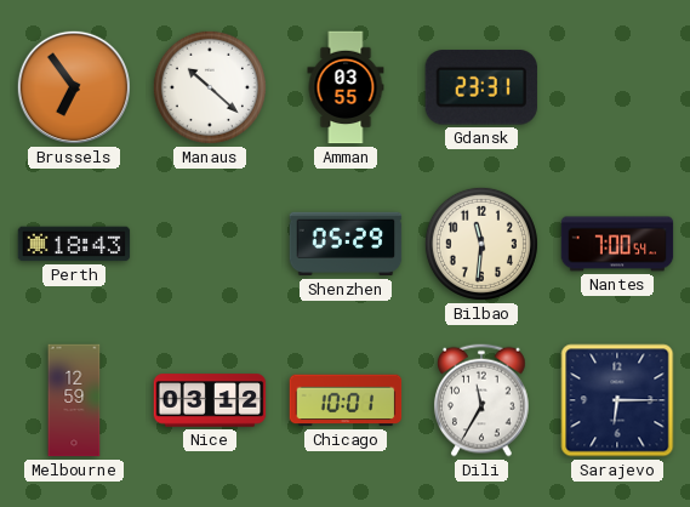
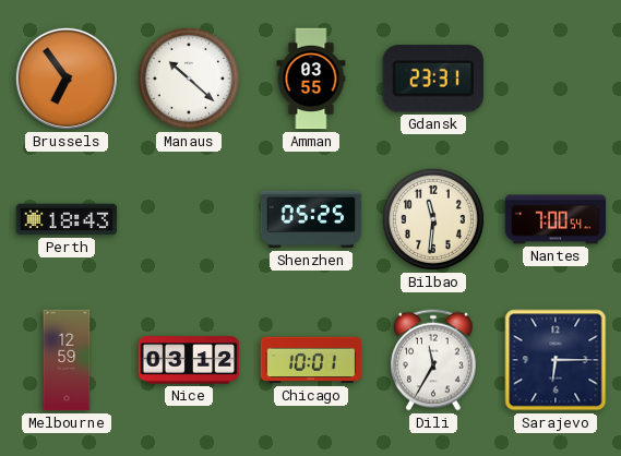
Shenzhen: 05:29 -> 05:25 (311, 219)
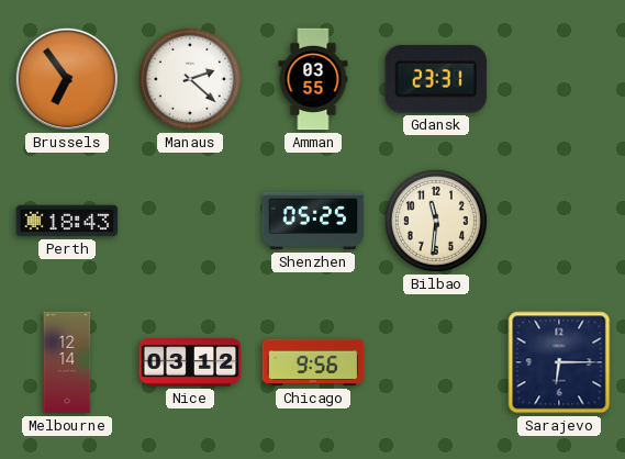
Manaus: 10:22 -> 2:22 (190, 79)
Nantes: 7:00 -> none (556, 219)
Melbourne: 12:59 -> 12:14 (67, 362)
Chicago: 10:01 -> 9:56 (313, 362)
Dili: 11:35 -> none (433, 360)
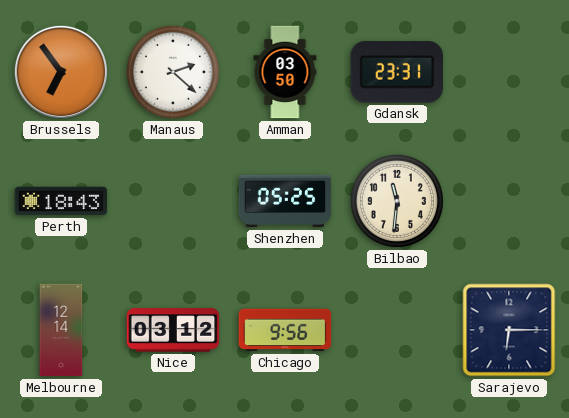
Amman: 03:55 -> 03:50 (285, 72)
